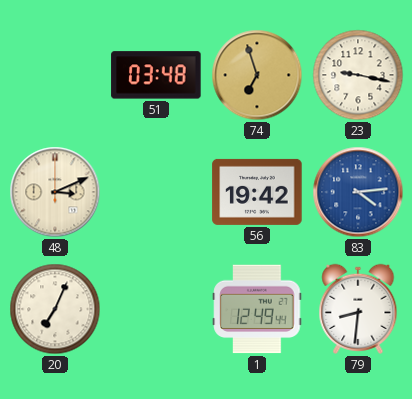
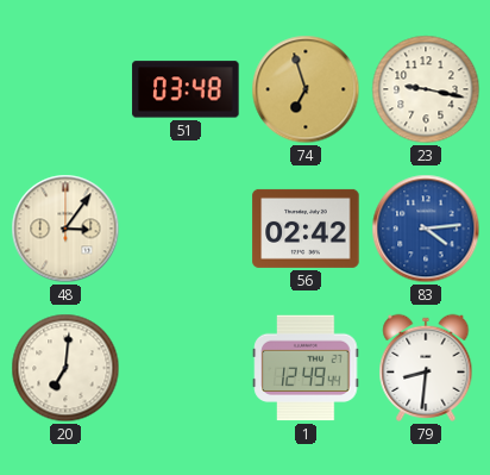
48: 3:11 -> 3:06 (65, 229)
56: 19:42 -> 02:42 (306, 229)
20: 7:04 -> 7:01 (65, 368)
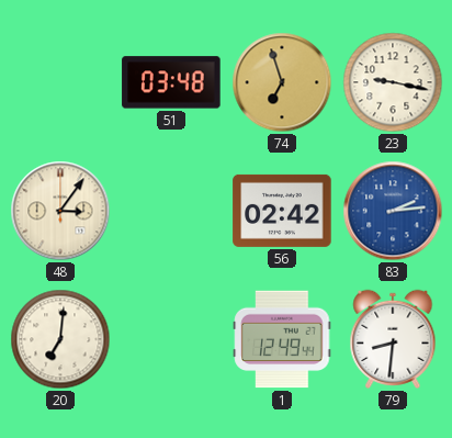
83: 4:14 -> 2:14 (393, 211)
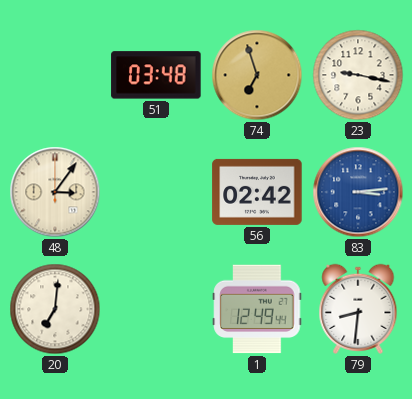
83: 2:14 -> 3:14 (358, 192)
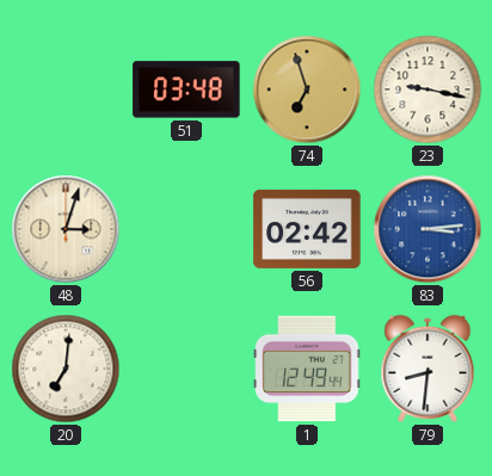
48: 3:06 -> 3:03 (66, 229)
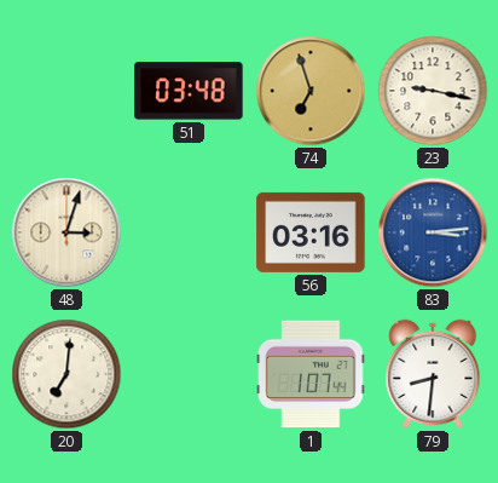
56: 02:42 -> 03:16 (311, 232)
1: 12:49 -> 1:07 (311, 374)
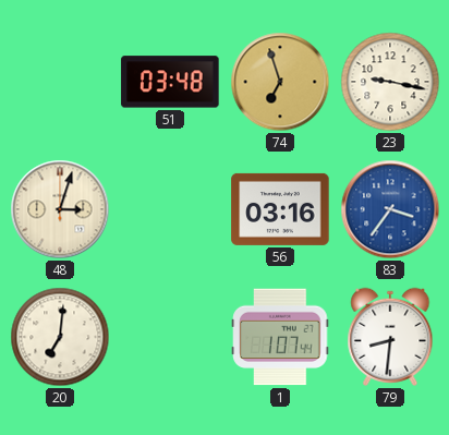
83: 3:14 -> 3:36 (390, 209)
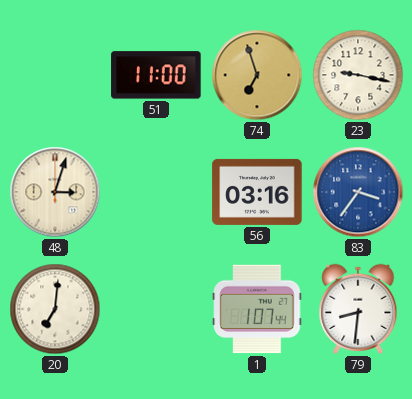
51: 03:48 -> 11:00 (156, 75)
